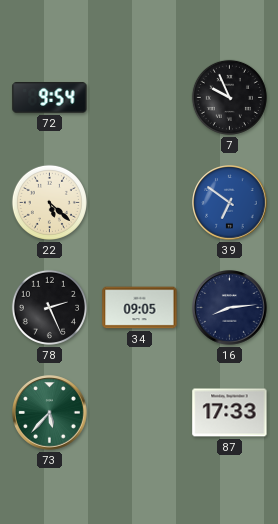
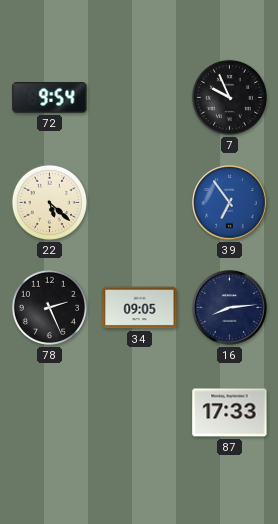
39: 6:51 -> 6:54 (230, 203)
73: 5:37 -> none (50, 413)
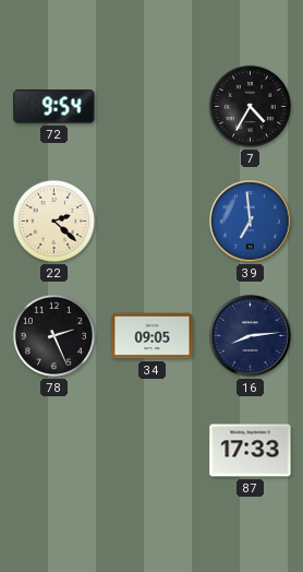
7: 9:56 -> 4:35 (250, 106)
22: 5:22 -> 2:22 (53, 221)
39: 6:54 -> 6:59 (251, 222)
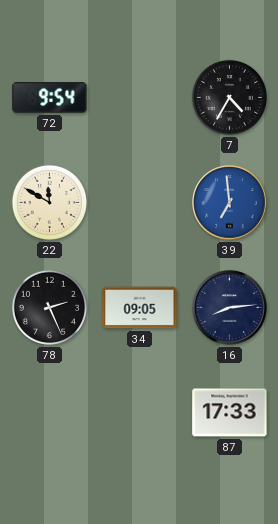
22: 2:22 -> 11:50 (49, 202)
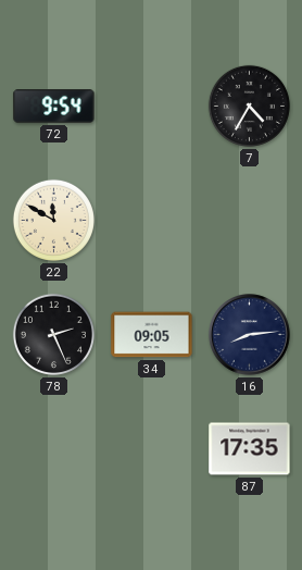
39: 6:59 -> none (230, 203)
87: 17:33 -> 17:35 (250, 449)
